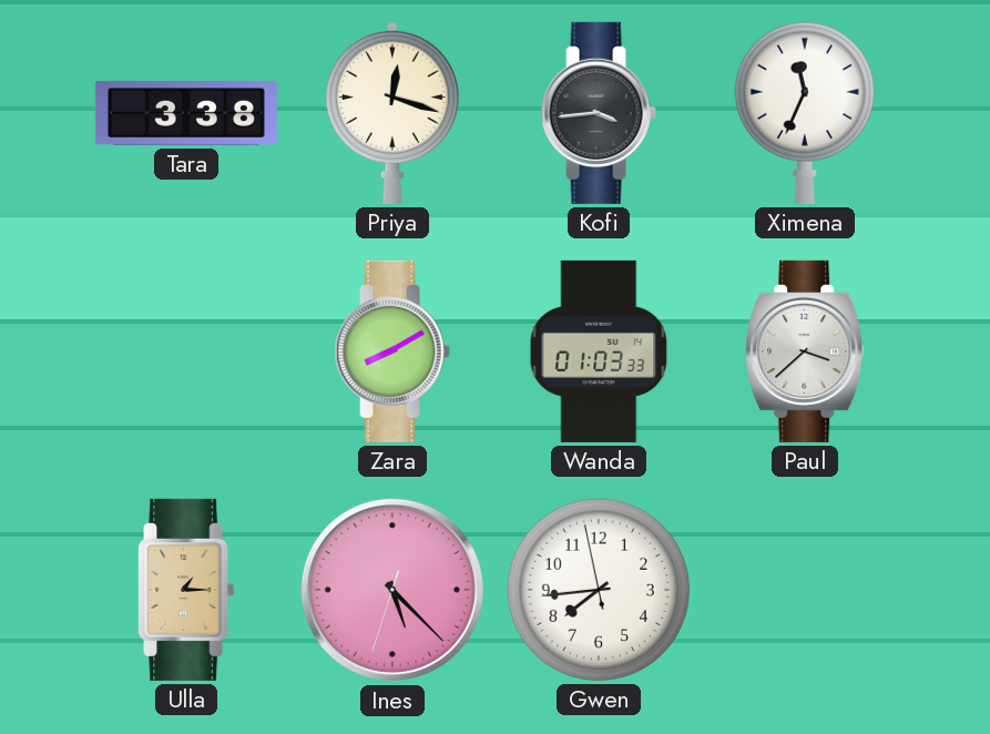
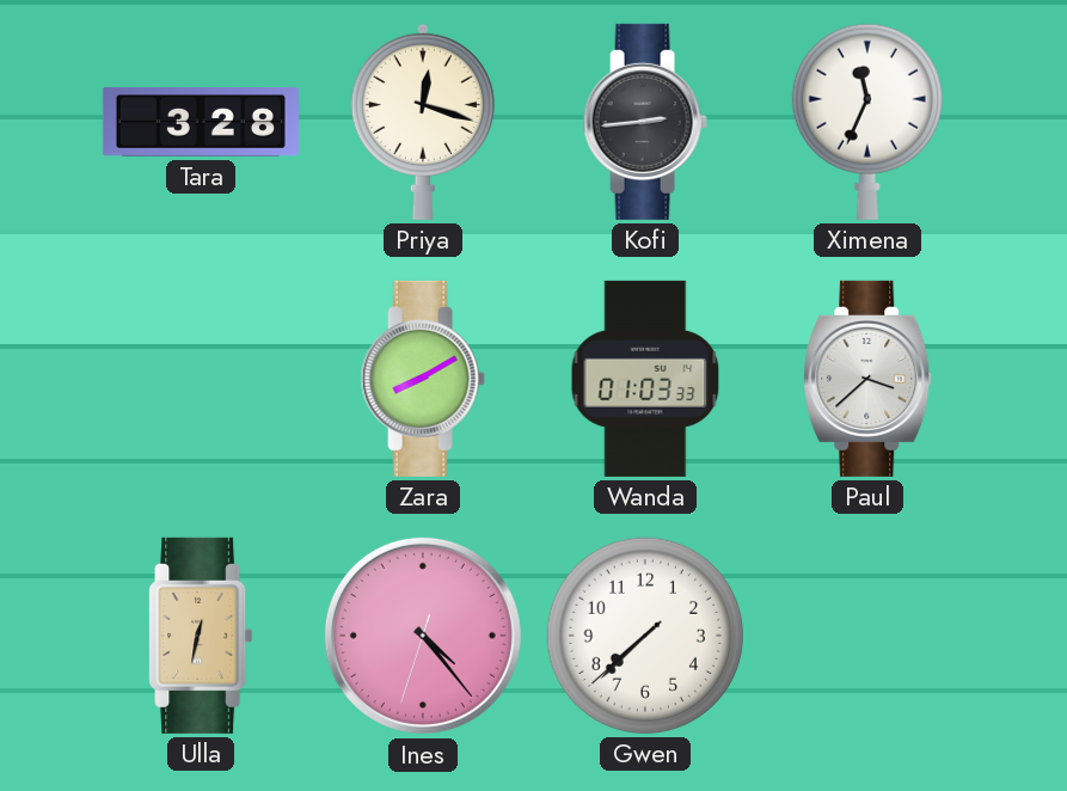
Tara: 3:38 -> 3:28 (201, 122)
Kofi: 3:44 -> 2:44 (645, 122)
Ulla: 1:15 -> 12:32 (201, 636)
Ines: 5:22 -> 4:23 (423, 636)
Gwen: 7:43 -> 7:37 (645, 636)
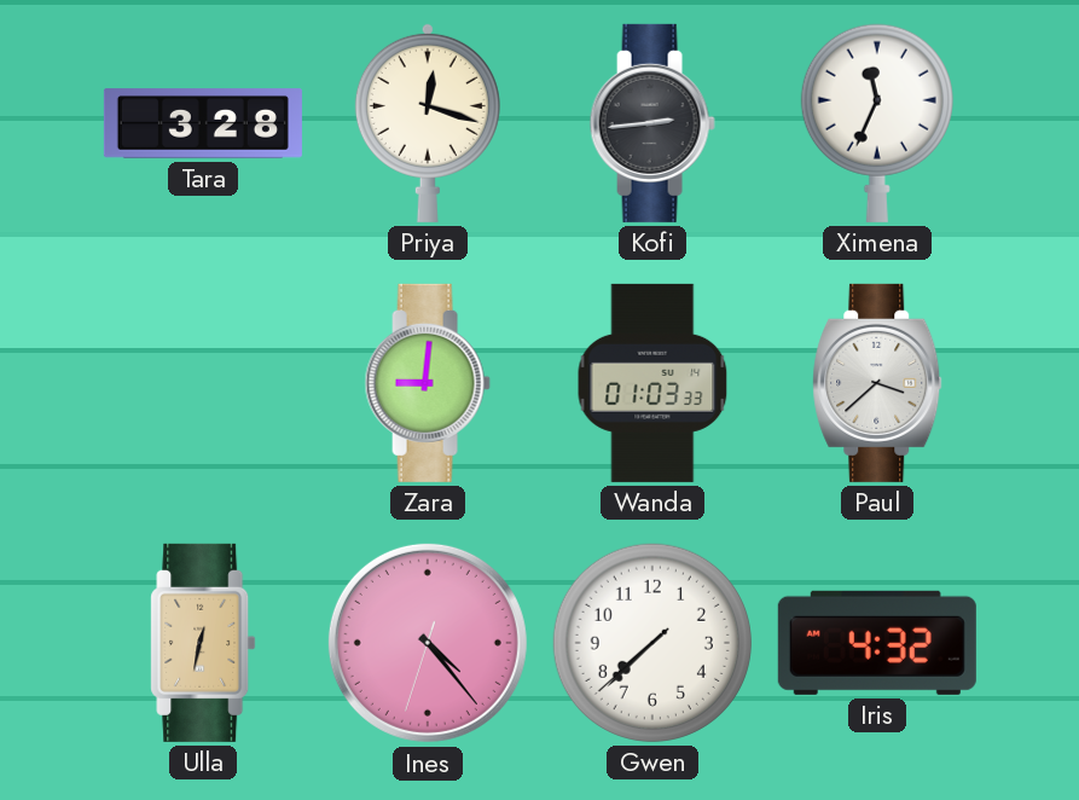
Zara: 8:10 -> 9:01 (428, 383)
Iris: none -> 4:32 (877, 643)
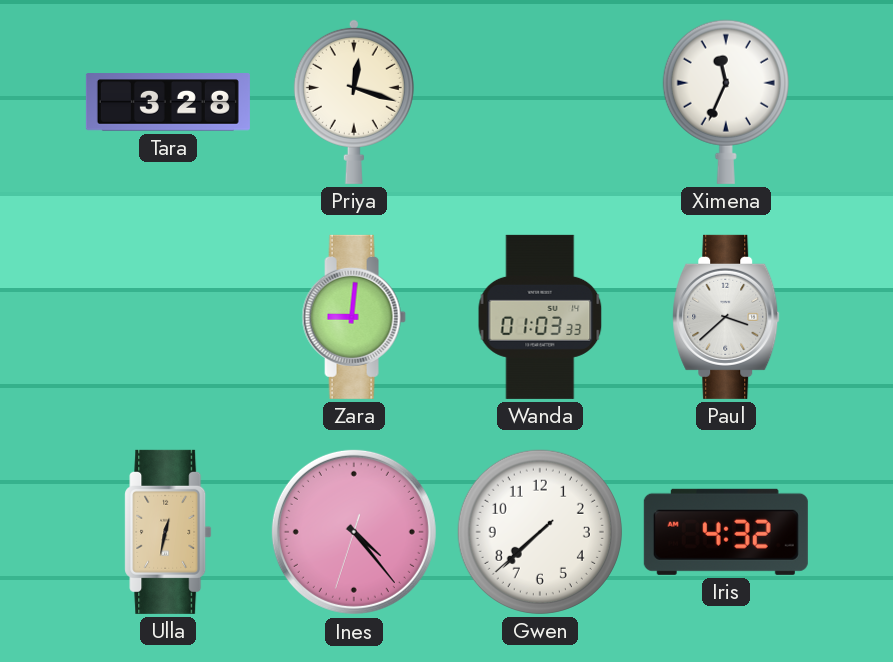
Kofi: 2:44 -> none (652, 123)
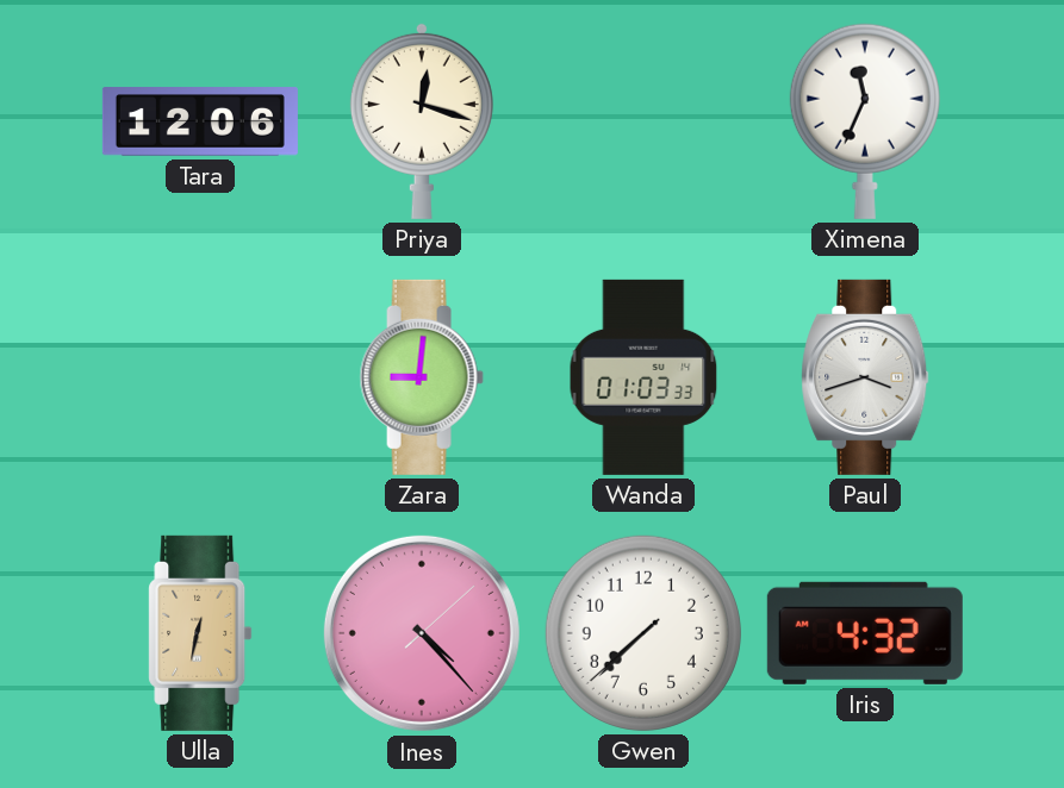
Tara: 3:28 -> 12:06 (200, 121)
Paul: 3:38 -> 3:42 (865, 377)
Ines: 4:23:33 -> 4:23:08 (422, 633)
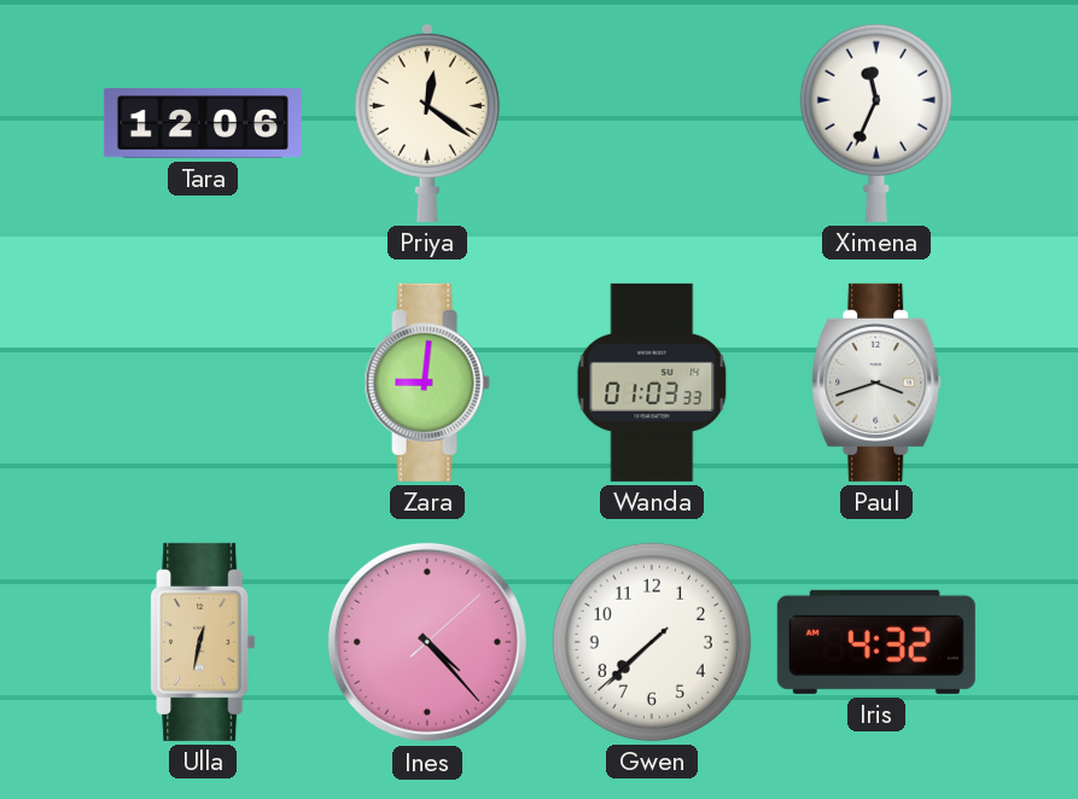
Priya: 12:18 -> 12:21 (427, 122)
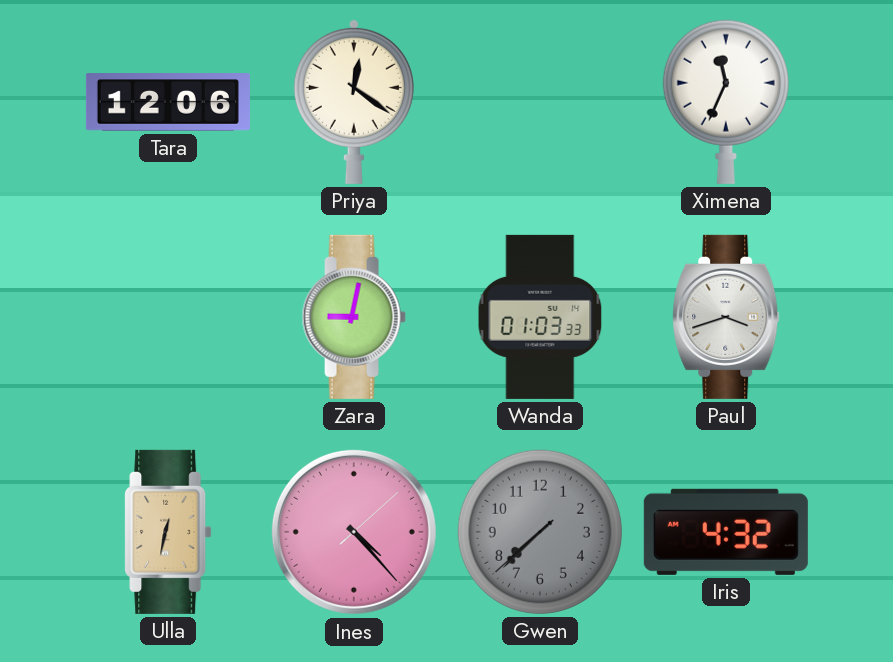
Zara: 9:01 -> 9:02 (354, 317)
Gwen dial: white -> grey (540, 532)
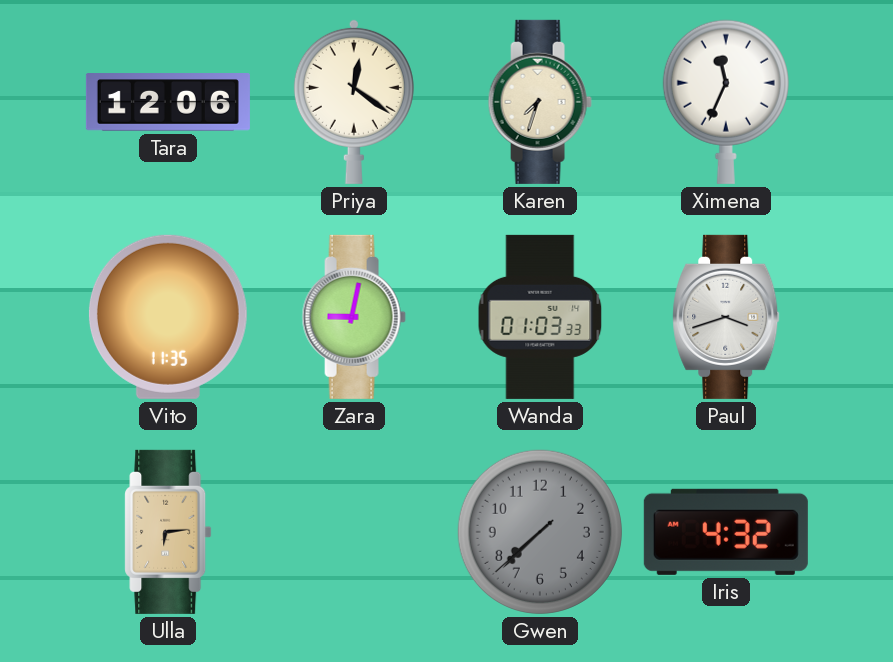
Karen: none -> 7:33 (540, 102)
Vito: none -> 11:35 (168, 317)
Ulla: 12:32 -> 6:14 (168, 532)
Ines: 4:23 -> none (354, 532)
